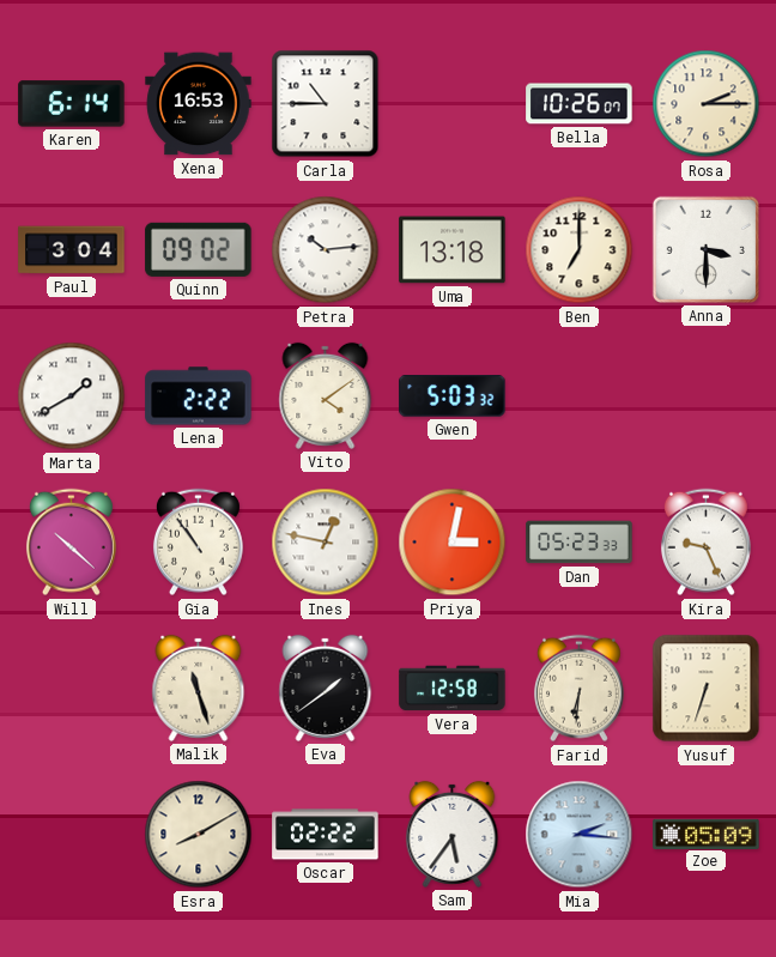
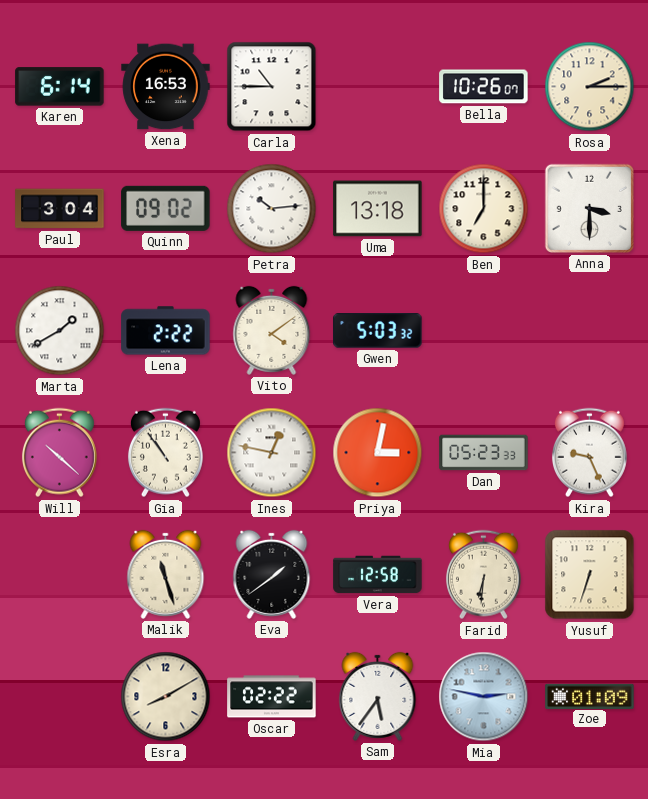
Mia: 2:16 -> 2:47 (484, 697)
Zoe: 05:09 -> 01:09 (590, 696)
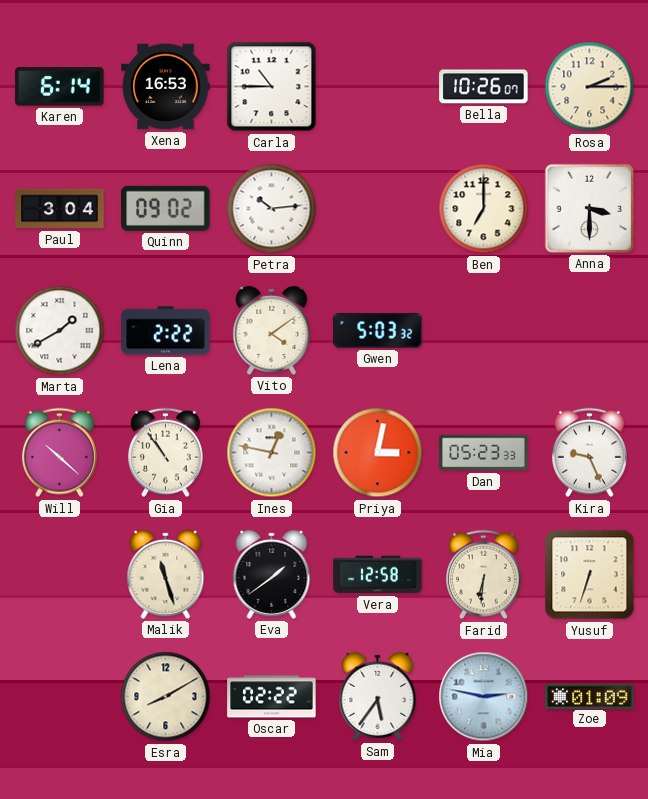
Uma: 13:18 -> none (378, 209)
